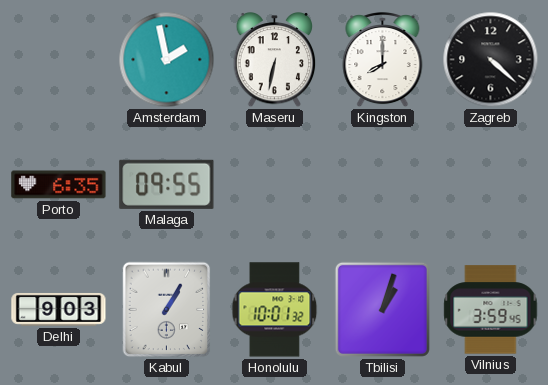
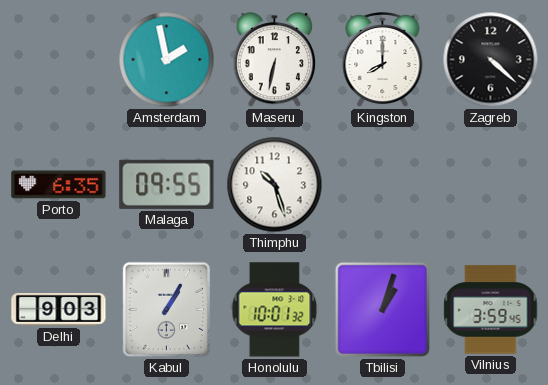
Thimphu: none -> 10:27 (275, 185)
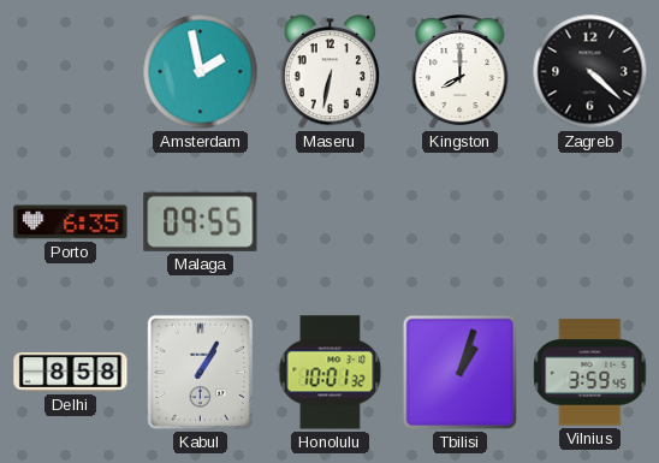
Thimphu: 10:27 -> none (275, 185)
Delhi: 9:03 -> 8:58 (71, 372)
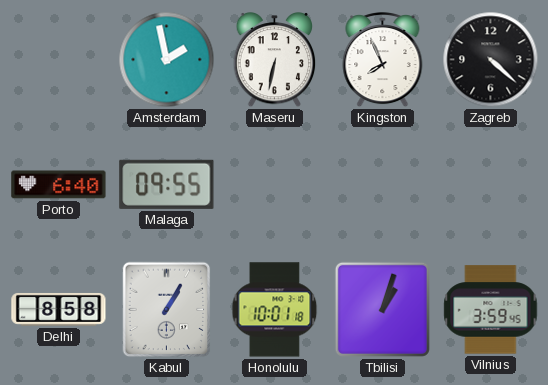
Kingston: 8:00 -> 7:56 (383, 61)
Porto: 6:35 -> 6:40 (59, 185)
Honolulu: 10:01:32 -> 10:01:18 (275, 310)
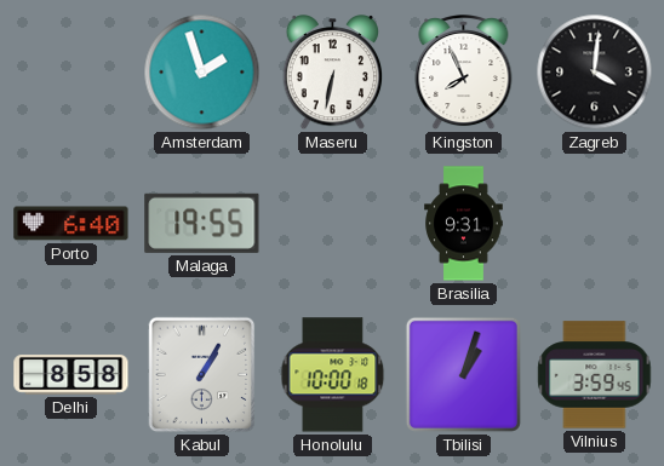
Amsterdam: 1:58 -> 1:57 (202, 73)
Zagreb: 4:22 -> 4:01 (595, 73)
Malaga: 09:55 -> 19:55 (202, 223)
Brasilia: none -> 9:31 (464, 224)
Honolulu: 10:01 -> 10:00 (333, 375)
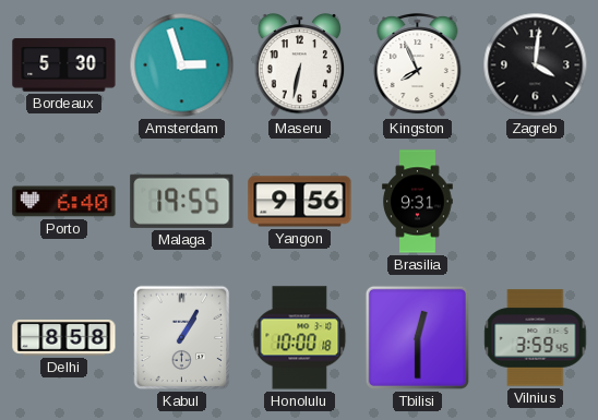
Bordeaux: none -> 5:30 (64, 65)
Amsterdam: 1:57 -> 2:57 (182, 65)
Yangon: none -> 9:56 (300, 202)
Tbilisi: 1:03 -> 12:30 (417, 337)
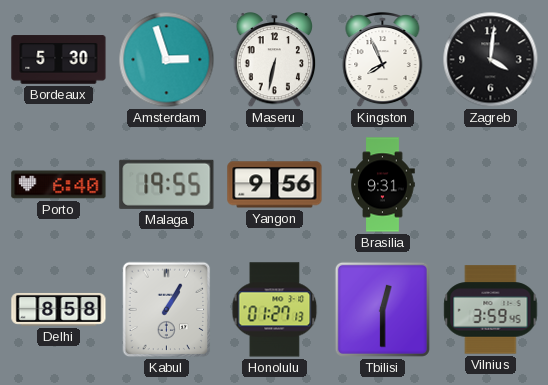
Honolulu: 10:00 -> 01:27 (275, 310)
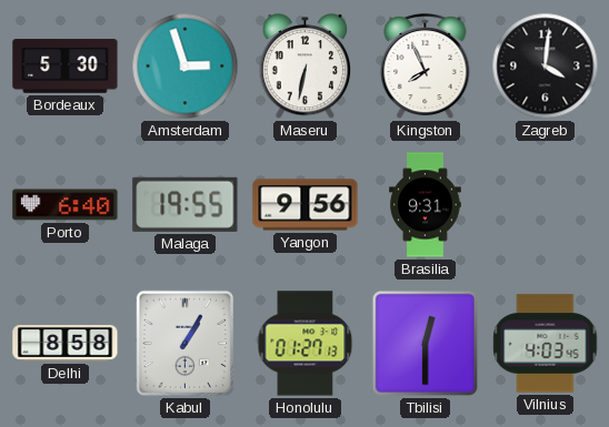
Vilnius: 3:59 -> 4:03 (546, 344)
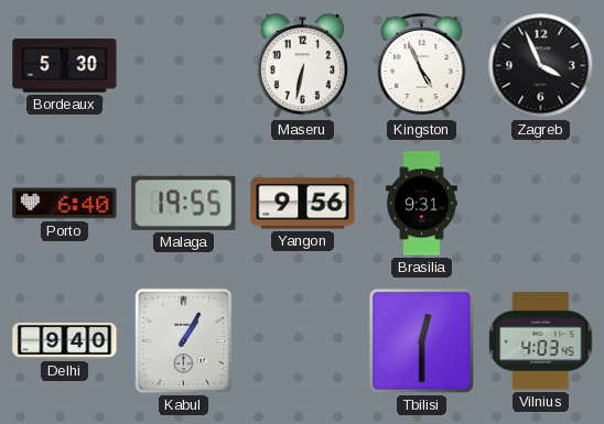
Amsterdam: 2:57 -> none (186, 67)
Kingston: 7:56 -> 4:56 (422, 67)
Zagreb: 4:01 -> 3:56 (541, 66)
Delhi: 8:58 -> 9:40 (65, 340)
Honolulu: 01:27 -> none (306, 344)
